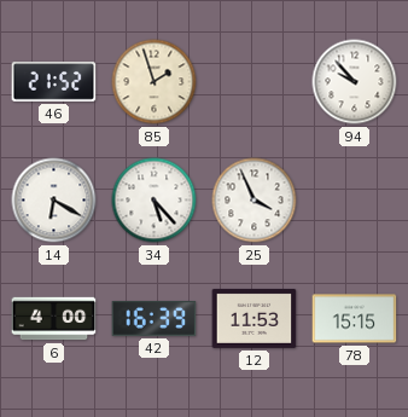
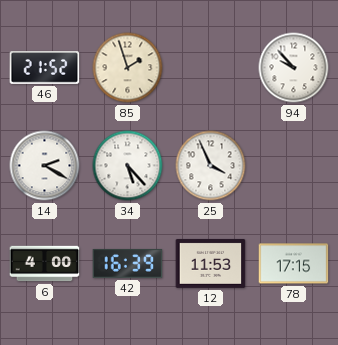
14: 6:20 -> 2:20 (45, 166)
78: 15:15 -> 17:15 (294, 264)
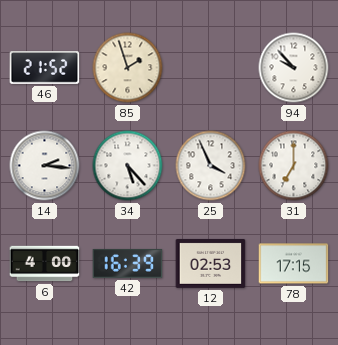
14: 2:20 -> 2:16 (45, 166)
31: none -> 7:00 (294, 166)
12: 11:53 -> 02:53 (211, 263)
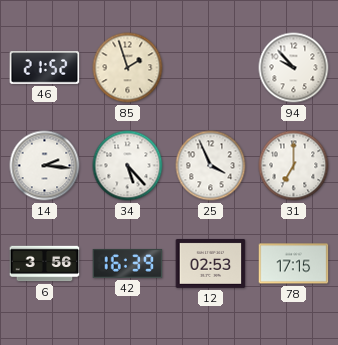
6: 4:00 -> 3:56 (45, 264)
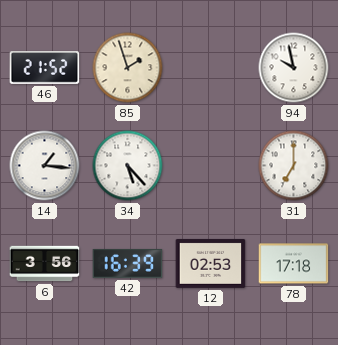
94: 9:53 -> 9:58 (294, 68)
14: 2:16 -> 1:16 (45, 166)
25: 3:56 -> none (211, 166)
78: 17:15 -> 17:18 (294, 264)
